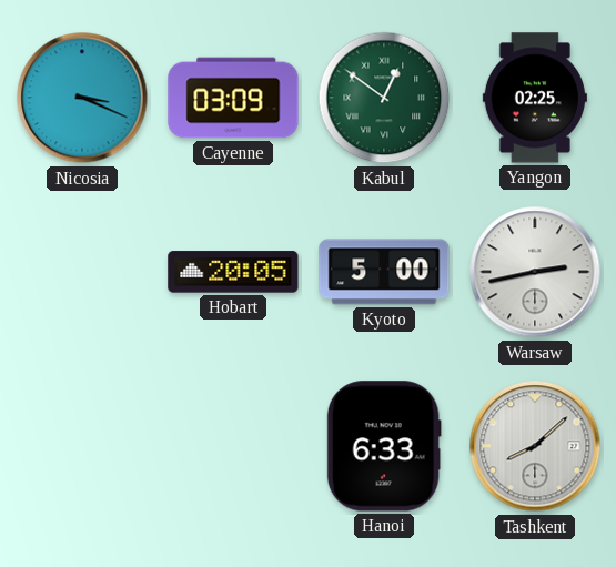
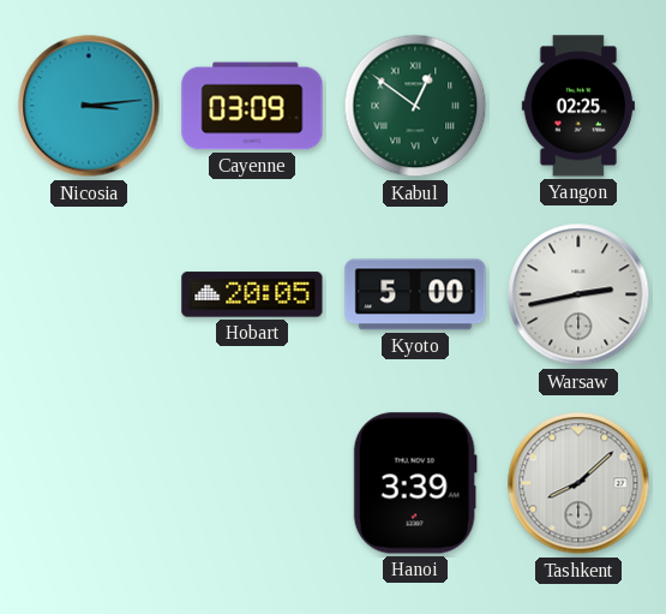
Nicosia: 3:19 -> 3:14 (89, 106)
Hanoi: 6:33 -> 3:39 (415, 483)
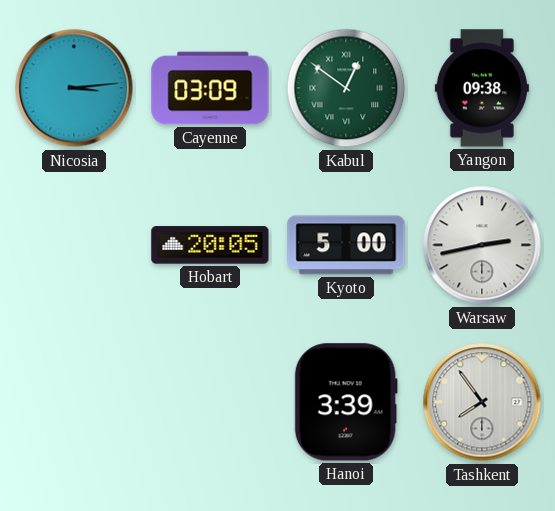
Yangon: 02:25 -> 09:38 (482, 88)
Tashkent: 8:08 -> 7:54 (482, 402)
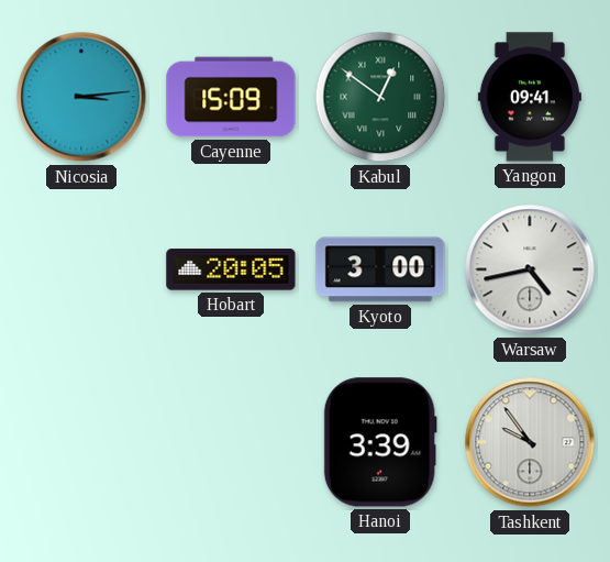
Cayenne: 03:09 -> 15:09 (231, 97)
Yangon: 09:38 -> 09:41 (530, 97)
Kyoto: 5:00 -> 3:00 (380, 269)
Warsaw: 2:43 -> 4:43 (530, 269)
Tashkent: 7:54 -> 9:54 (530, 442)
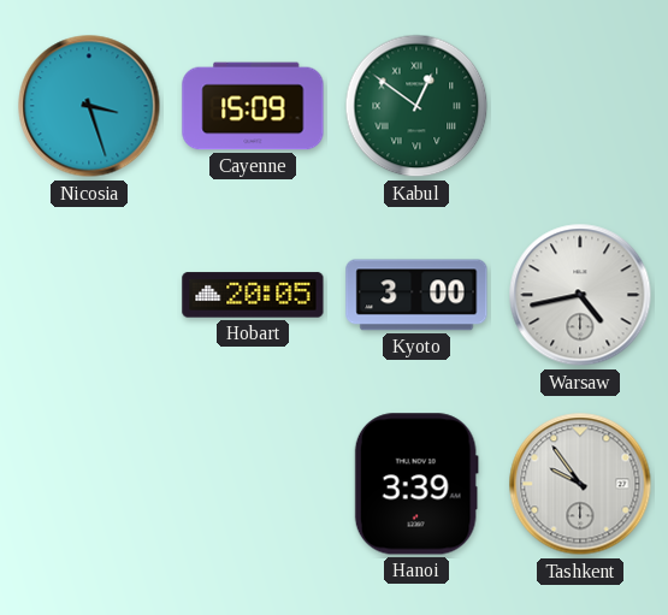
Nicosia: 3:14 -> 3:27 (89, 106)
Yangon: 09:41 -> none (530, 97)
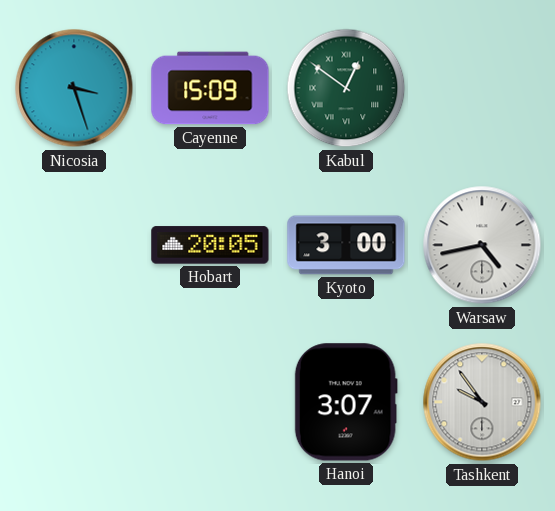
Hanoi: 3:39 -> 3:07 (346, 402)
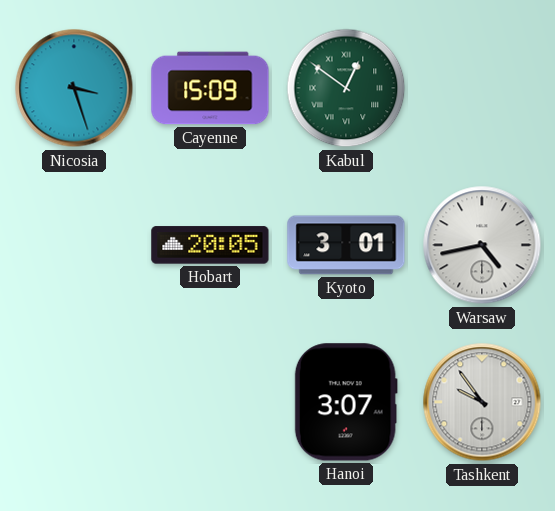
Kyoto: 3:00 -> 3:01 (346, 245)
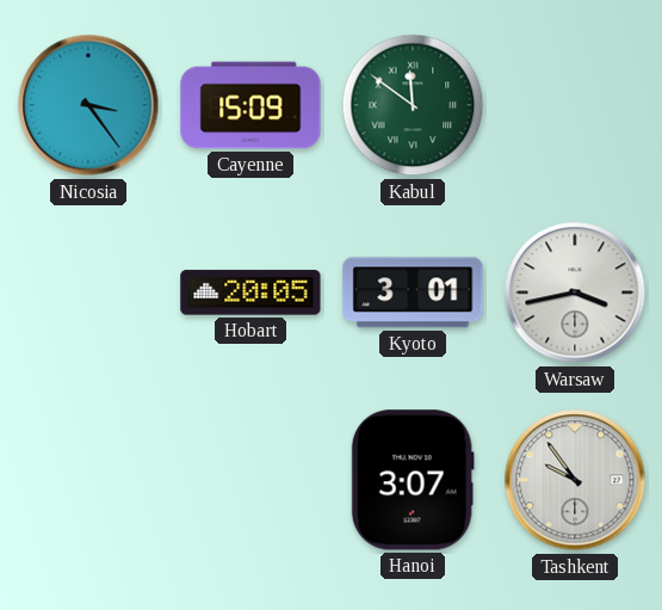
Nicosia: 3:27 -> 3:24 (88, 105)
Kabul: 12:51 -> 11:51 (413, 105)
Warsaw: 4:43 -> 3:43 (575, 292)
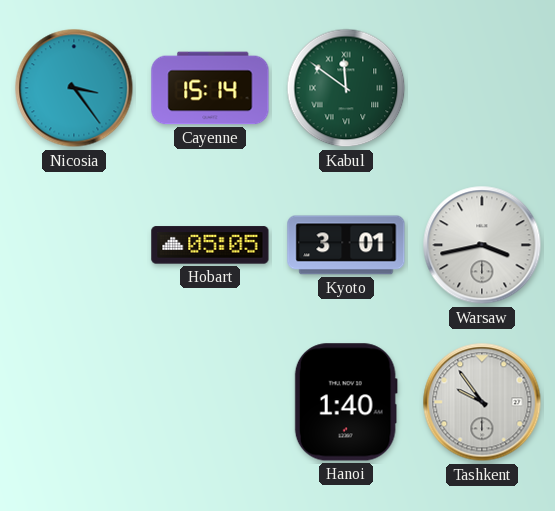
Cayenne: 15:09 -> 15:14 (210, 88)
Hobart: 20:05 -> 05:05 (210, 245)
Hanoi: 3:07 -> 1:40 (346, 402)
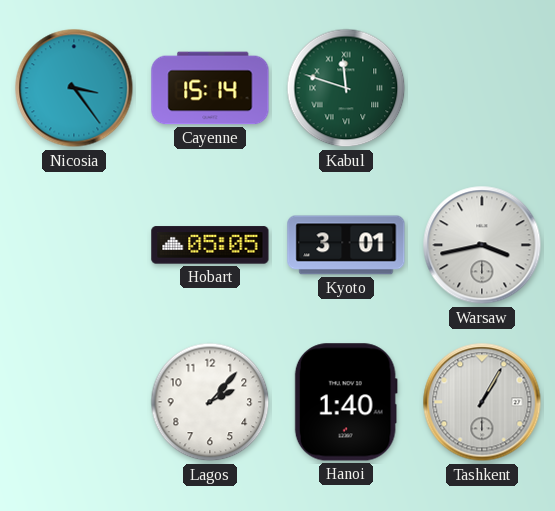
Kabul: 11:51 -> 11:48 (346, 88)
Lagos: none -> 2:07 (210, 402)
Tashkent: 9:54 -> 1:05 (482, 402)
